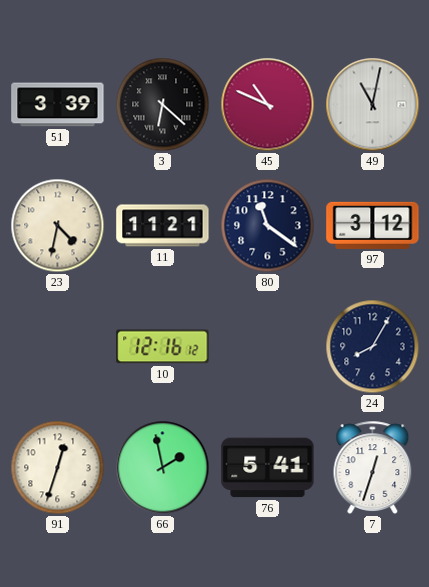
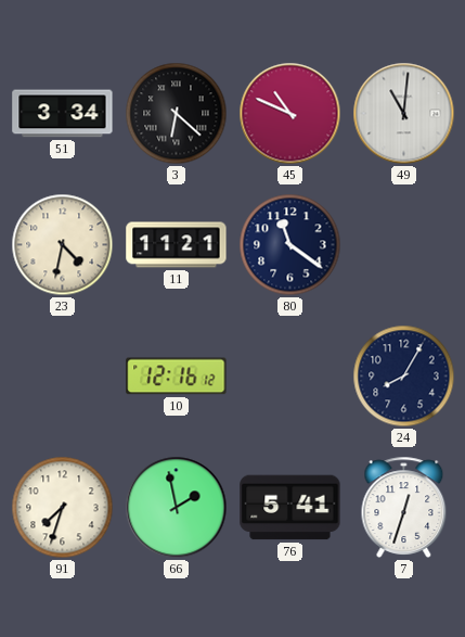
51: 3:39 -> 3:34 (63, 114)
49: 11:02 -> 11:01 (404, 114)
97: 3:12 -> none (373, 225)
91: 12:33 -> 7:33 (63, 508)
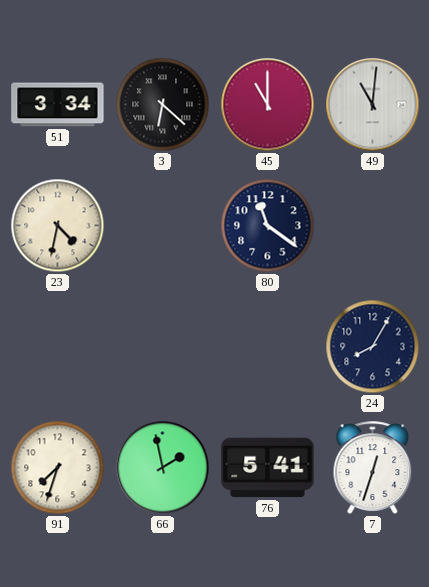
45: 10:49 -> 11:00 (268, 105)
11: 11:21 -> none (177, 245)
10: 12:16 -> none (177, 377)
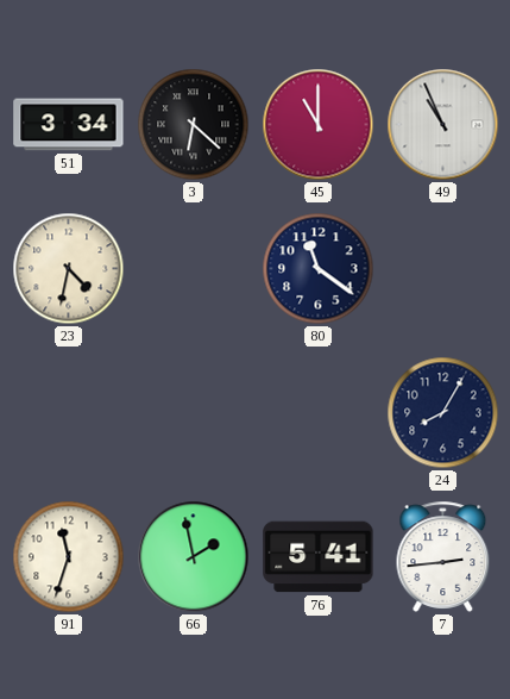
49: 11:01 -> 10:56 (443, 125)
91: 7:33 -> 11:33 (69, 557)
7: 12:33 -> 2:44 (443, 556)
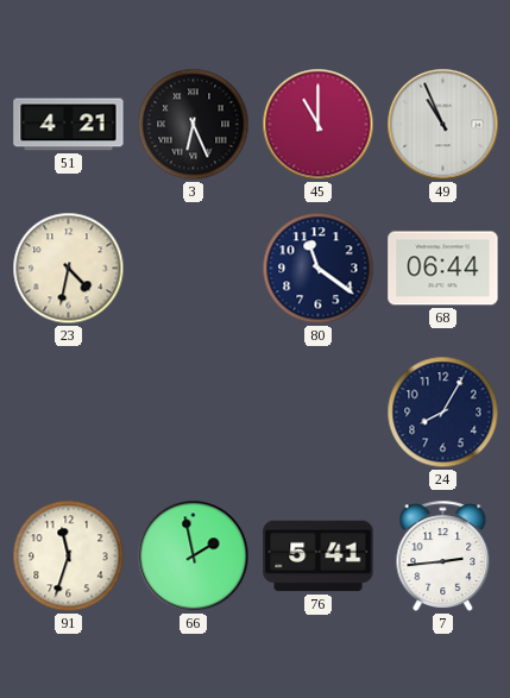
51: 3:34 -> 4:21 (69, 125)
3: 6:22 -> 6:26 (194, 125)
68: none -> 06:44 (443, 269)
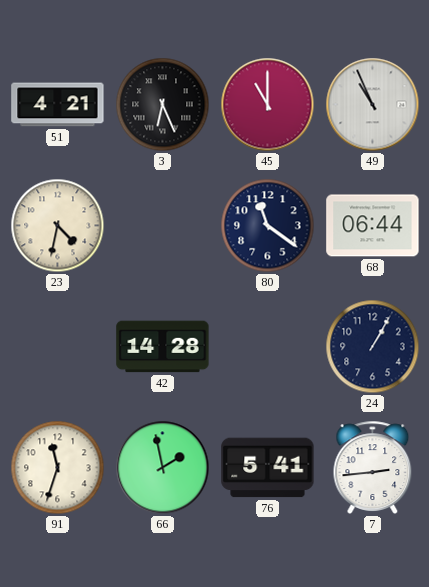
42: none -> 14:28 (163, 347)
24: 8:05 -> 1:05 (373, 347)
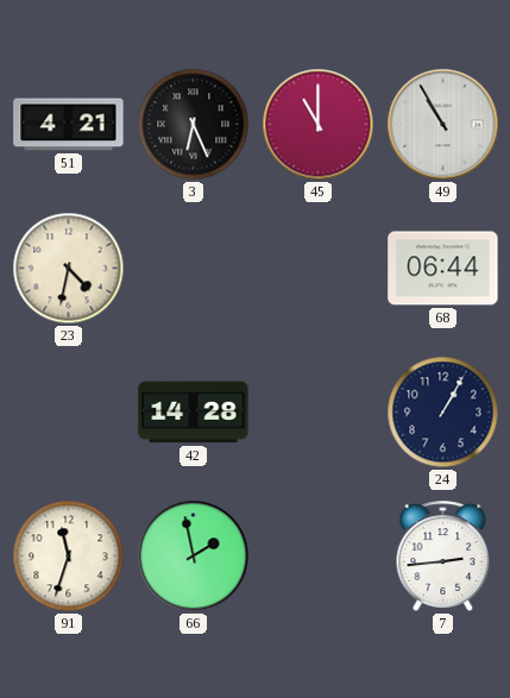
49: 10:56 -> 10:55 (443, 125)
80: 11:21 -> none (268, 226)
76: 5:41 -> none (268, 468)
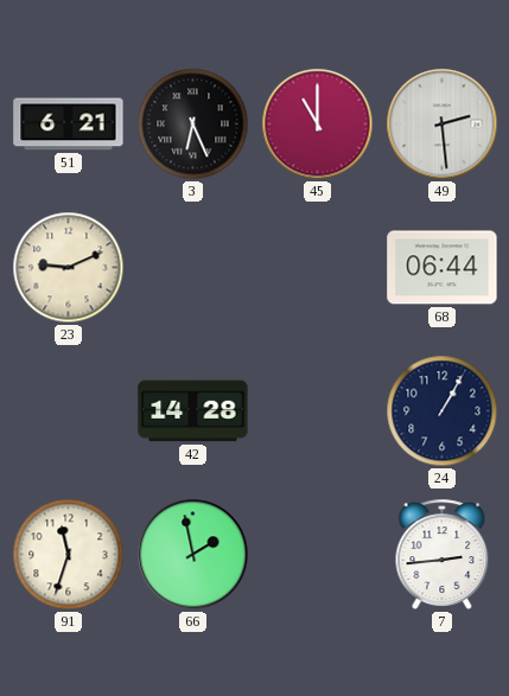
51: 4:21 -> 6:21 (69, 124)
49: 10:55 -> 2:29 (443, 124)
23: 4:32 -> 9:11 (69, 268)
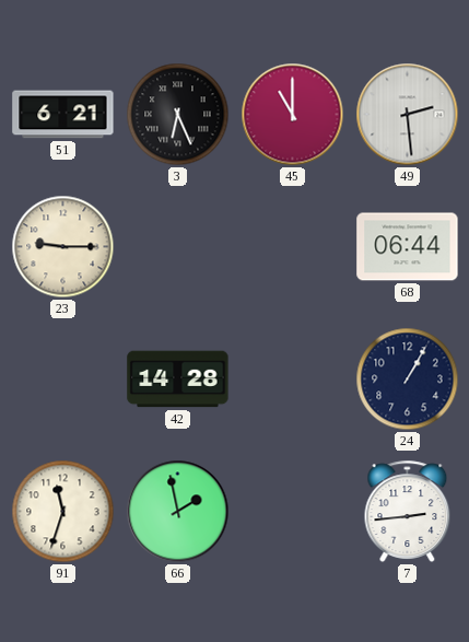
23: 9:11 -> 9:15 (63, 247)
